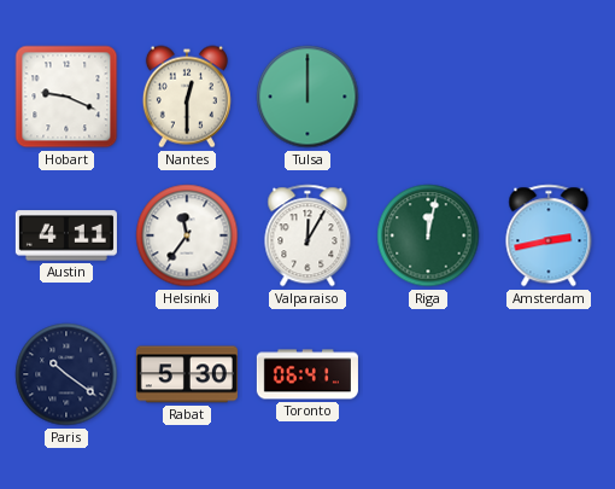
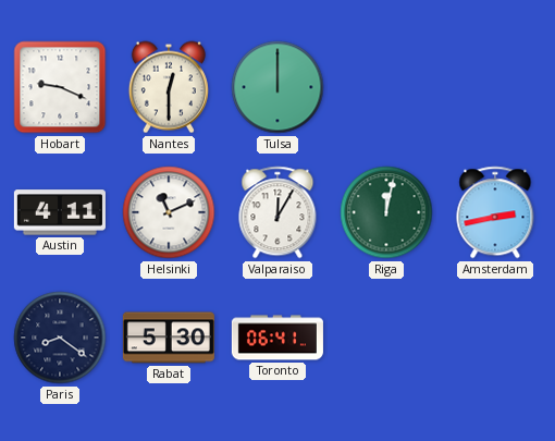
Helsinki: 11:36 -> 11:11 (169, 212)
Paris: 10:21 -> 8:21 (60, 338)
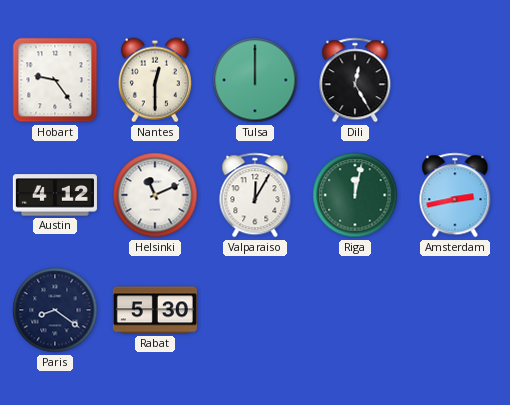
Hobart: 9:19 -> 9:24 (55, 80)
Dili: none -> 12:25 (355, 80)
Austin: 4:11 -> 4:12 (55, 195)
Toronto: 06:41 -> none (277, 338)
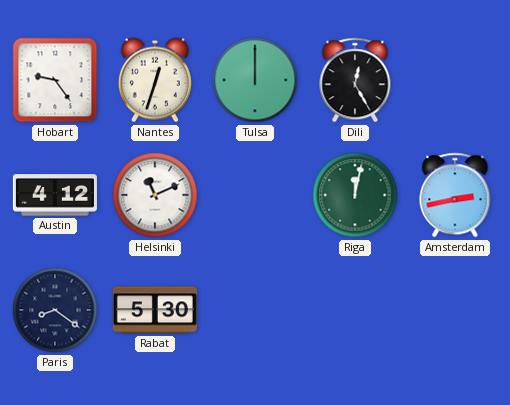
Nantes: 12:30 -> 12:33 (155, 80)
Valparaiso: 12:05 -> none (255, 195)
